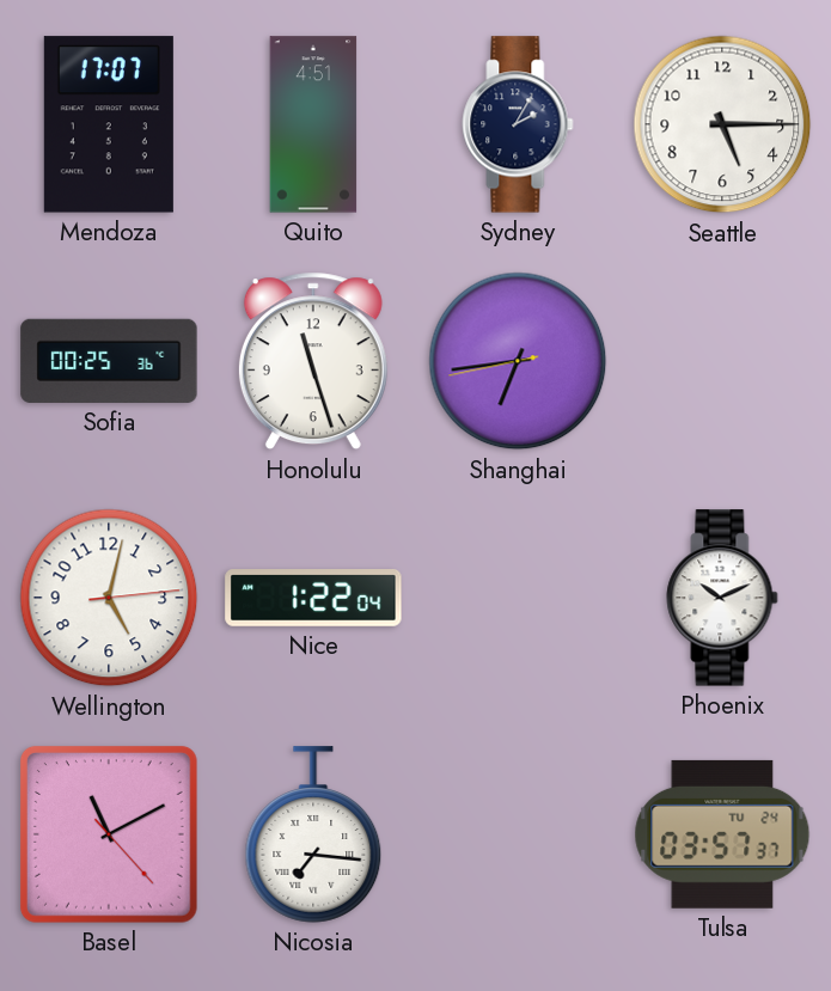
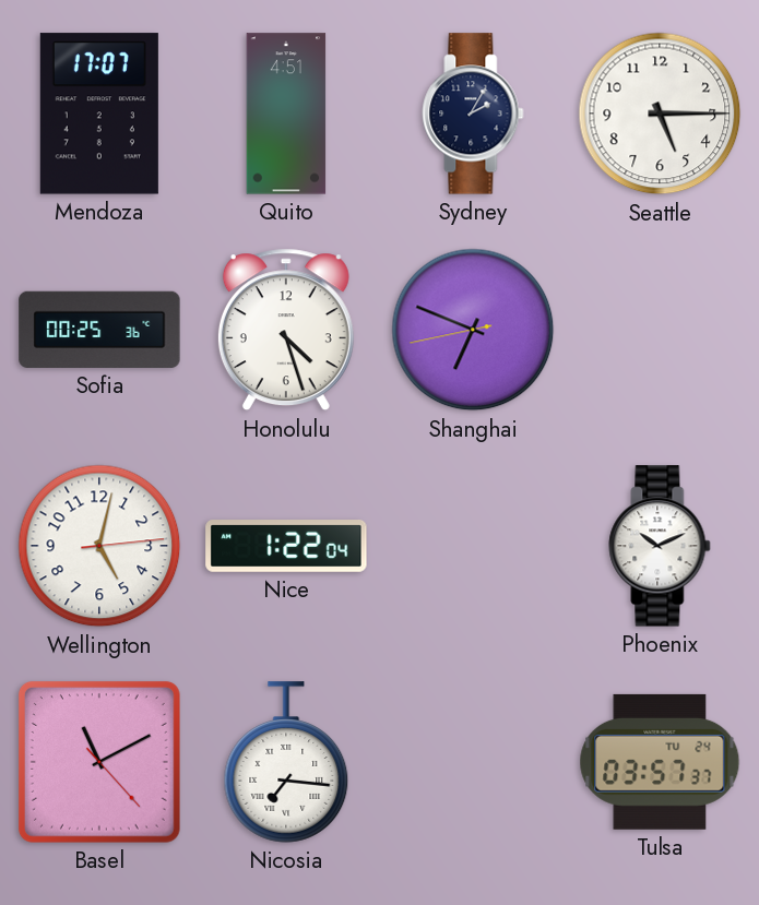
Honolulu: 11:27 -> 4:27 (286, 330)
Shanghai: 6:43 -> 6:48 (473, 330)
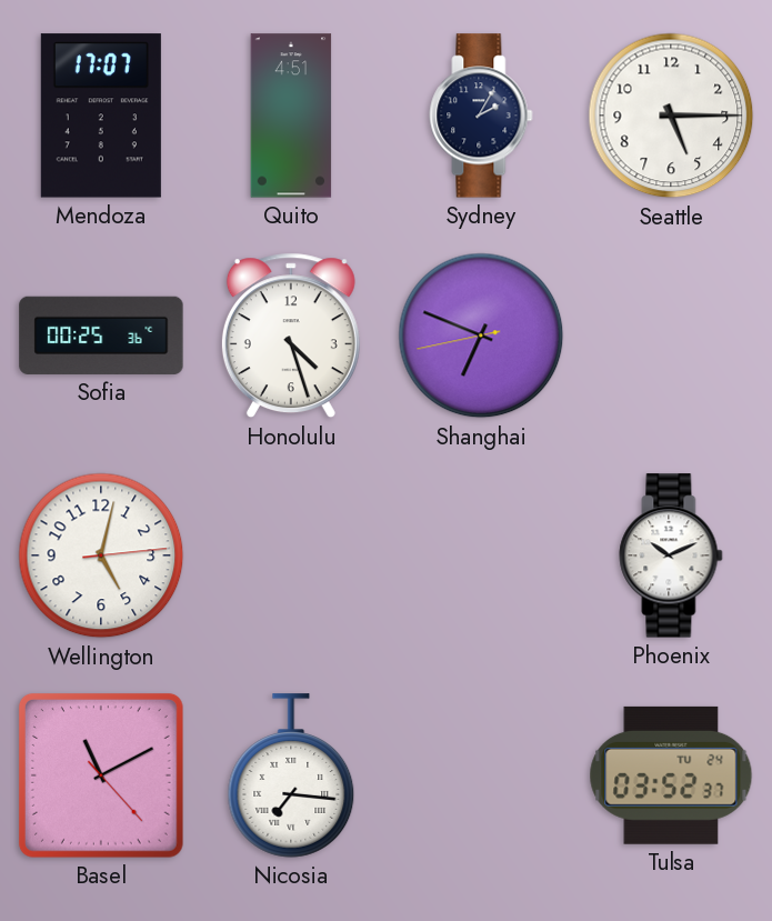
Nice: 1:22 -> none (286, 546)
Tulsa: 03:57 -> 03:52 (671, 775)
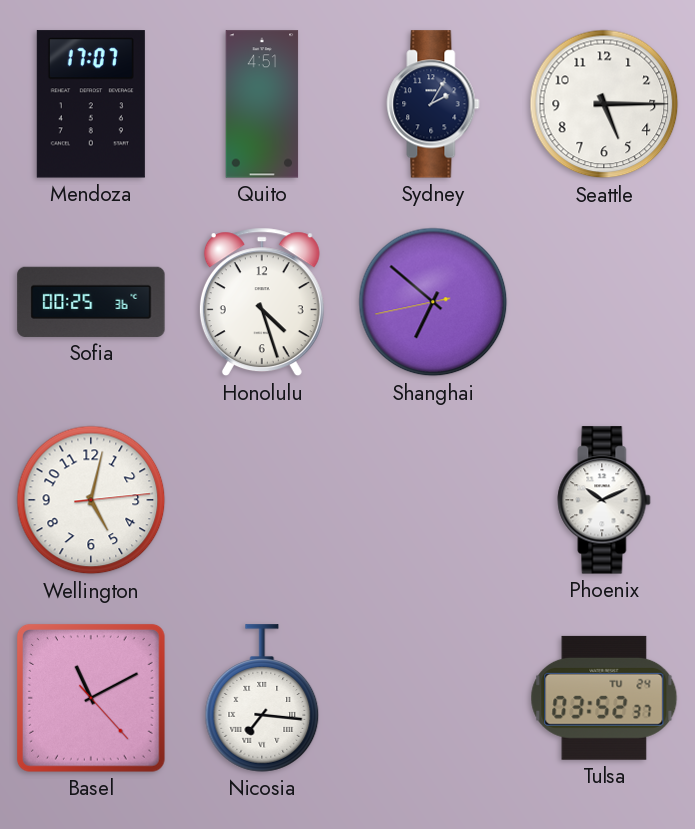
Shanghai: 6:48 -> 6:51 (433, 302)
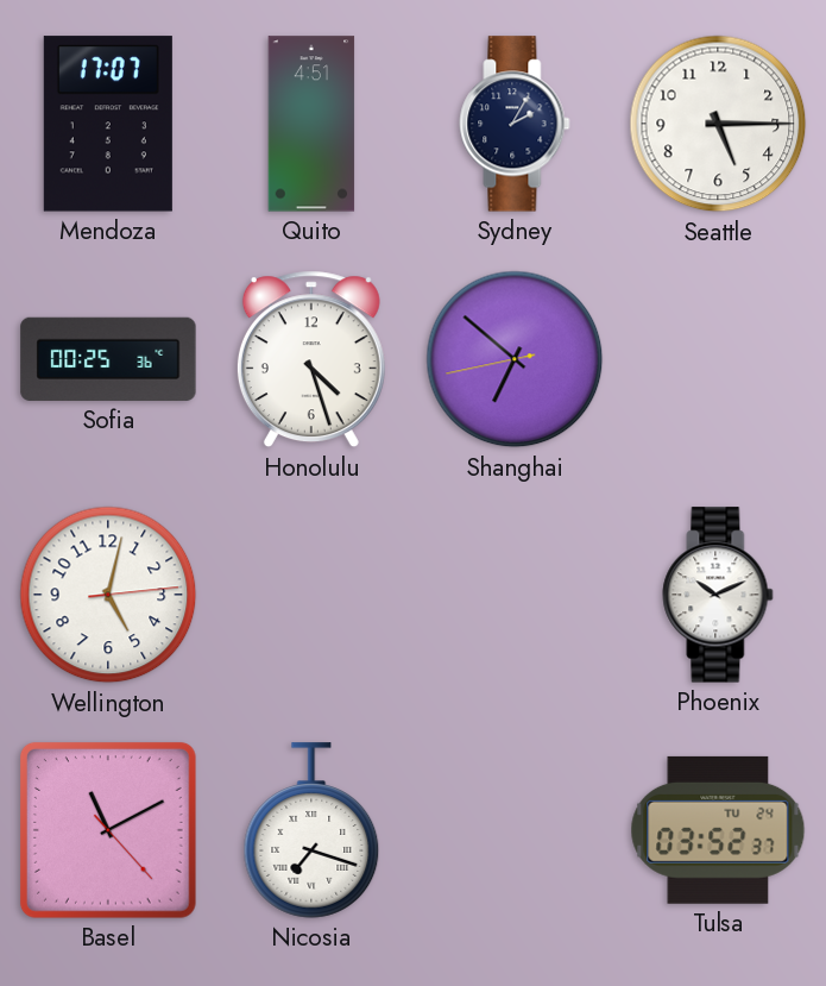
Nicosia: 7:16 -> 7:18 (311, 830)
